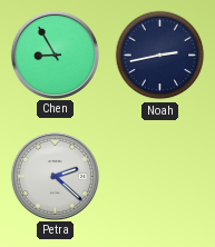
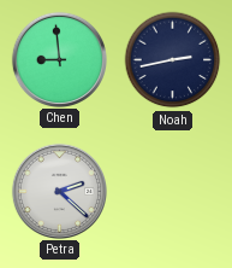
Chen: 8:55 -> 8:59 (59, 59)
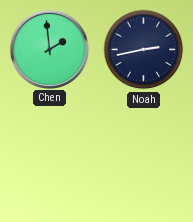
Chen: 8:59 -> 1:59 (49, 49)
Petra: 2:22 -> none (59, 191)
